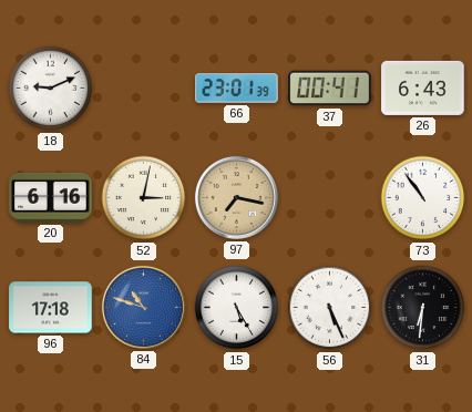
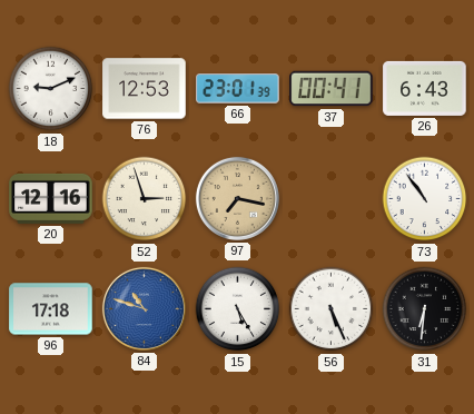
76: none -> 12:53 (145, 89)
20: 6:16 -> 12:16 (51, 198)
52: 3:02 -> 2:57 (145, 199)
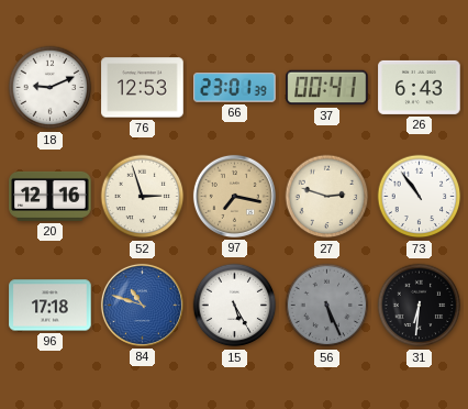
27: none -> 2:48 (327, 197)
56 dial: white -> grey (327, 306)
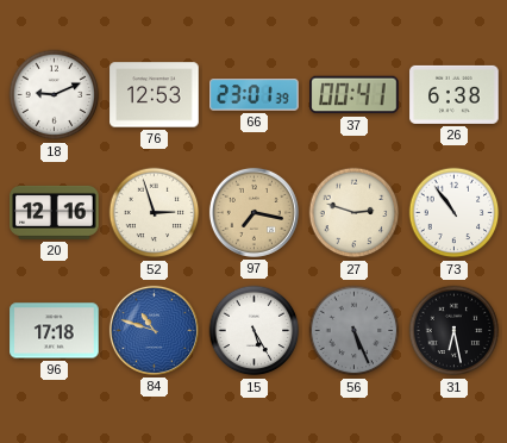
26: 6:43 -> 6:38 (455, 94)
31: 6:31 -> 6:28 (455, 331)
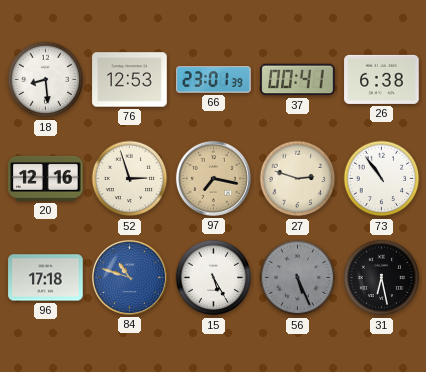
18: 9:11 -> 8:29 (46, 80)
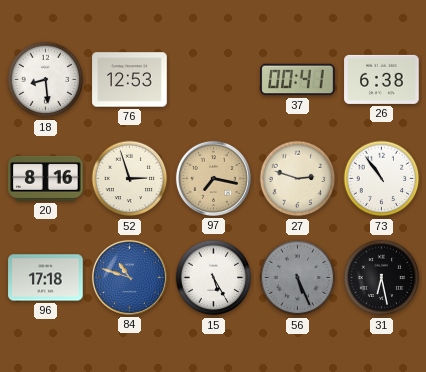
66: 23:01 -> none (214, 80)
20: 12:16 -> 8:16 (46, 178)
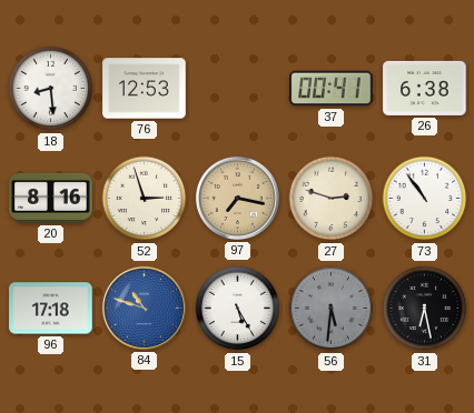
56: 5:26 -> 5:31 (332, 309)
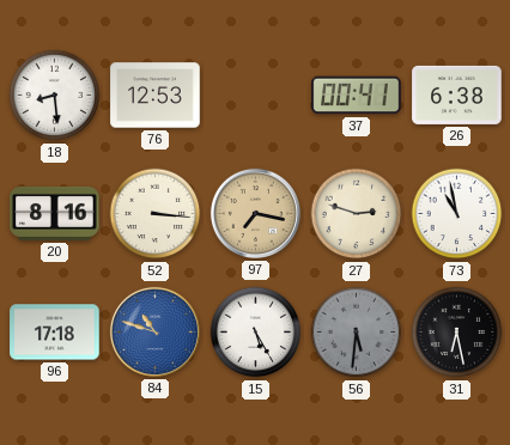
52: 2:57 -> 3:16 (156, 214)
73: 10:54 -> 10:58 (457, 214)
